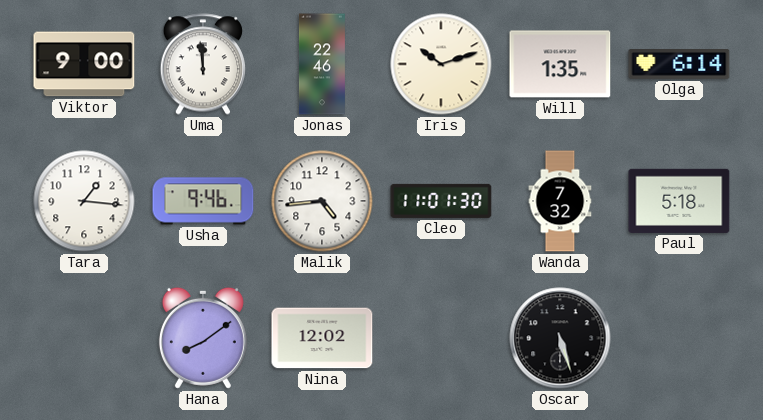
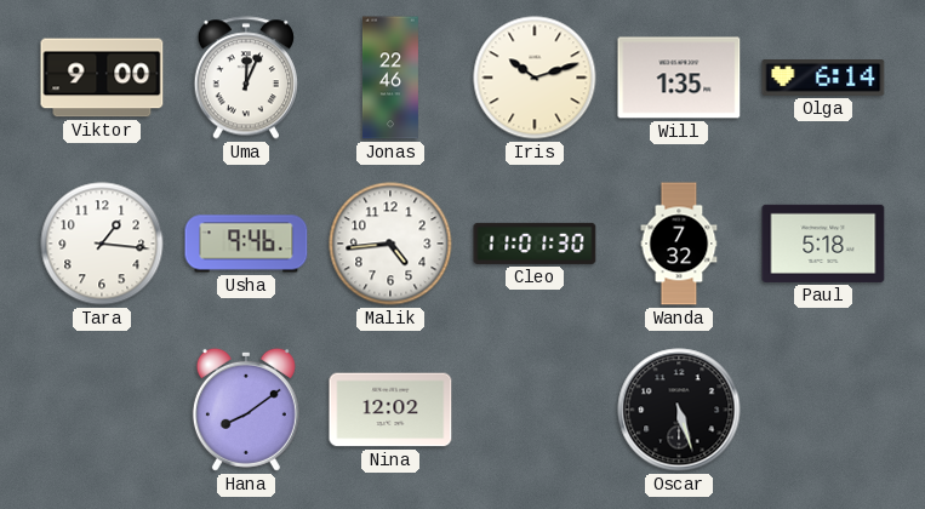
Uma: 11:59 -> 12:04 (245, 78)
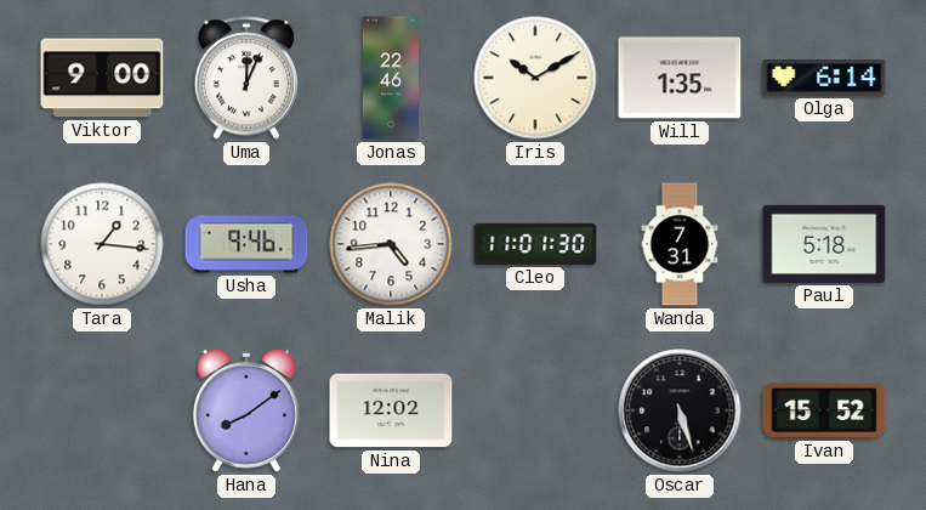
Iris: 10:12 -> 10:10 (535, 78)
Wanda: 7:32 -> 7:31 (680, 244)
Ivan: none -> 15:52 (824, 410)
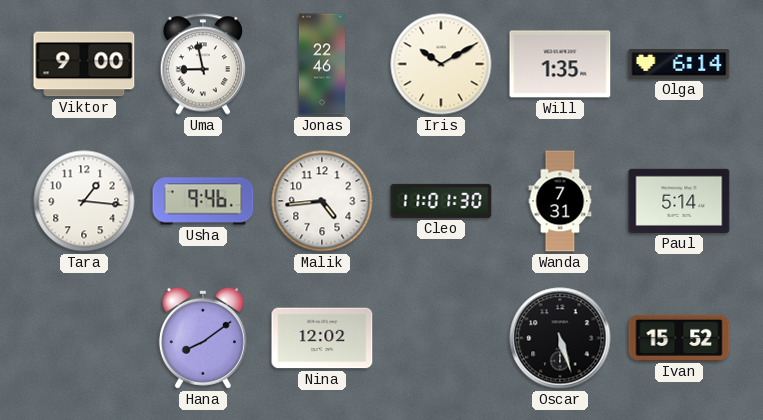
Uma: 12:04 -> 8:58 (202, 64)
Paul: 5:18 -> 5:14 (679, 201)
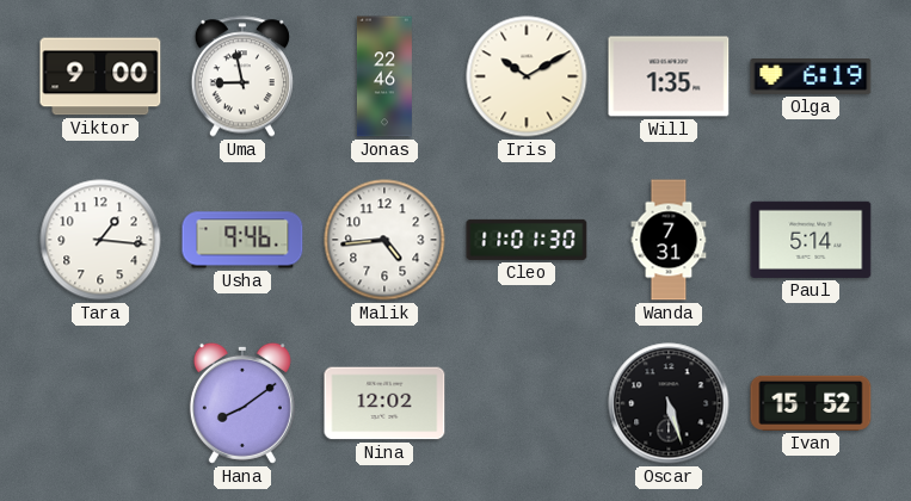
Olga: 6:14 -> 6:19 (811, 78)
